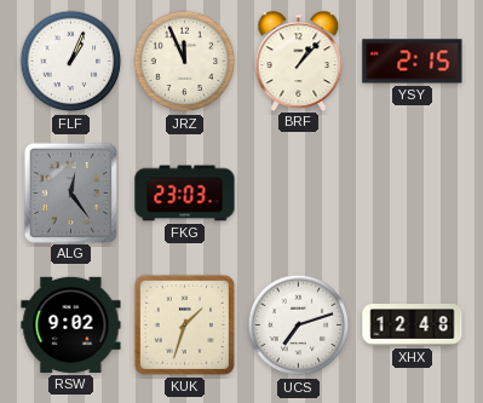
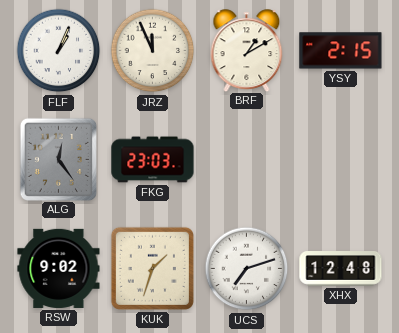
BRF: 1:07 -> 1:10 (247, 50)
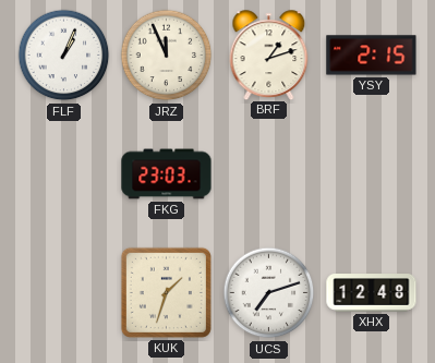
BRF: 1:10 -> 1:12 (269, 55)
ALG: 12:24 -> none (58, 159)
RSW: 9:02 -> none (59, 268)
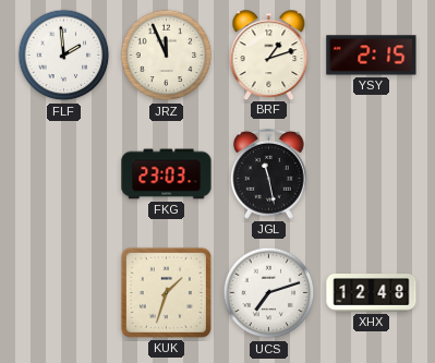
FLF: 1:04 -> 1:59 (64, 56)
JGL: none -> 11:28 (268, 173)
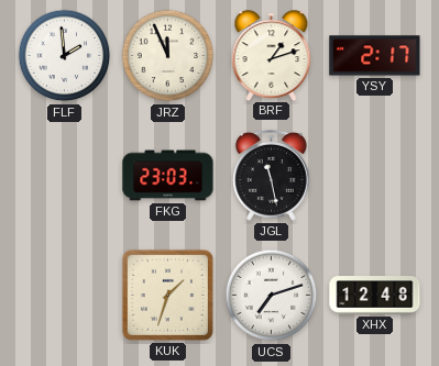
YSY: 2:15 -> 2:17 (375, 56)
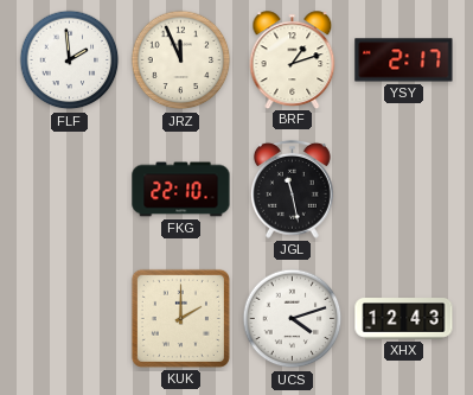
FKG: 23:03 -> 22:10 (181, 190)
KUK: 1:33 -> 2:00 (180, 318)
UCS: 7:12 -> 4:12 (293, 319)
XHX: 12:48 -> 12:43 (404, 319)
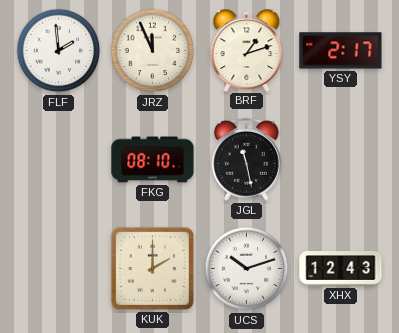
FKG: 22:10 -> 08:10 (153, 160)
UCS: 4:12 -> 10:12 (247, 269)
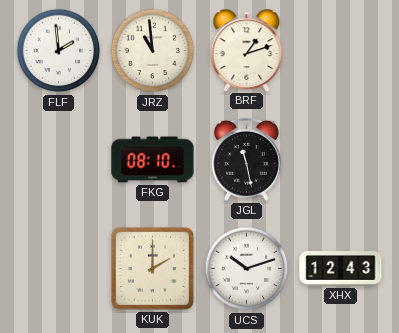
JRZ: 11:56 -> 10:59 (153, 51)
YSY: 2:17 -> none (341, 51)
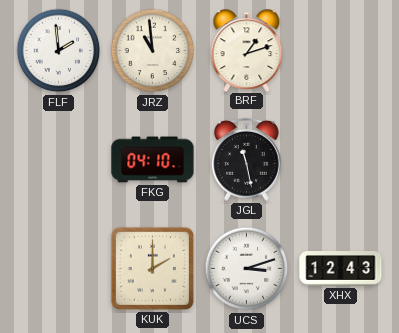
FKG: 08:10 -> 04:10 (153, 160)
UCS: 10:12 -> 3:12 (247, 269)
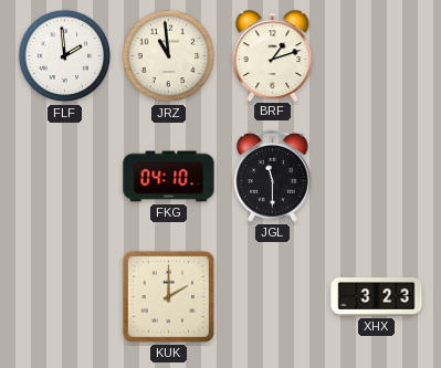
JGL: 11:28 -> 11:30 (272, 176)
UCS: 3:12 -> none (247, 269)
XHX: 12:43 -> 3:23 (377, 297)
